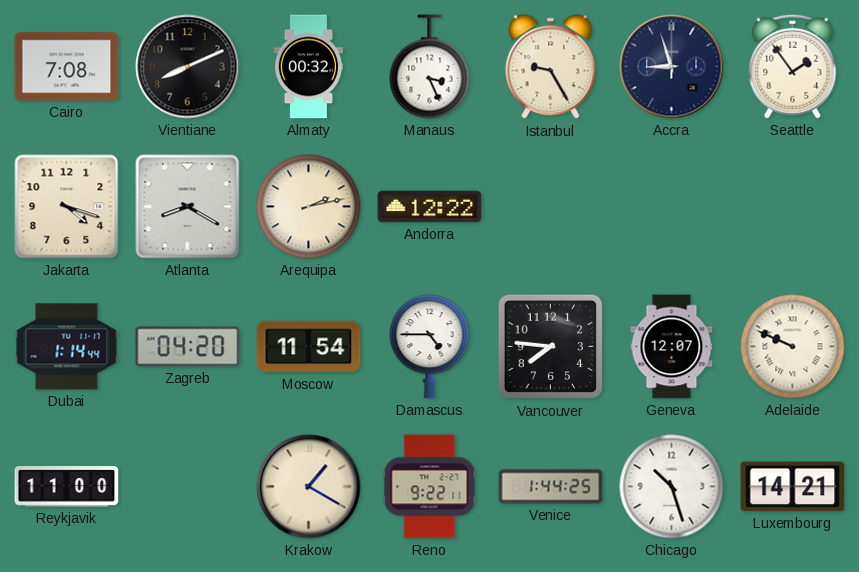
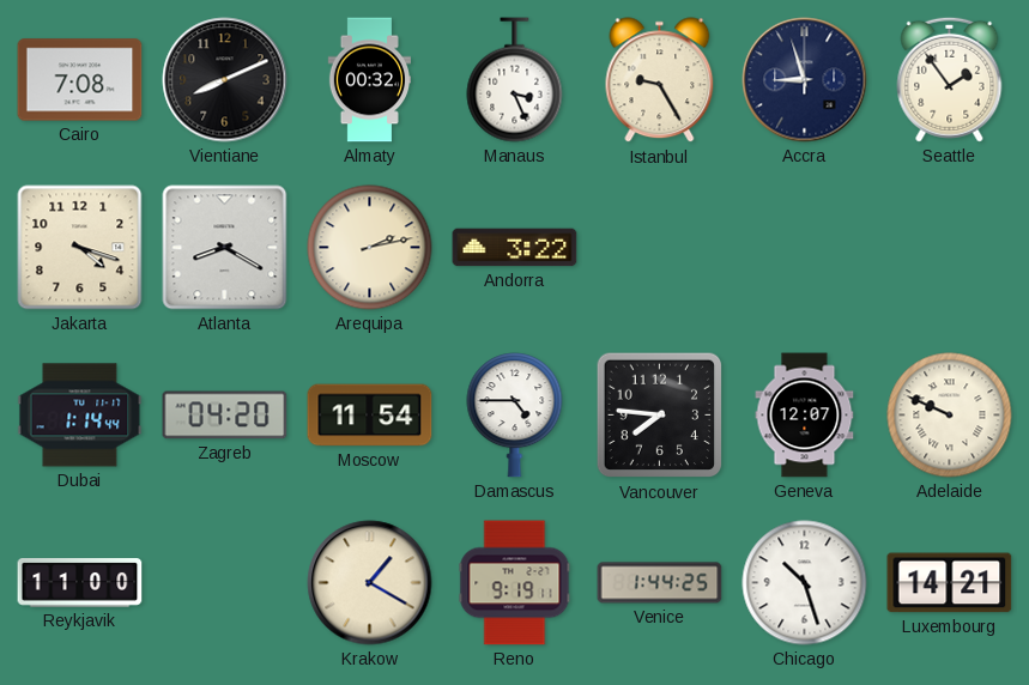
Andorra: 12:22 -> 3:22 (515, 248)
Reno: 9:22 -> 9:19 (515, 583)
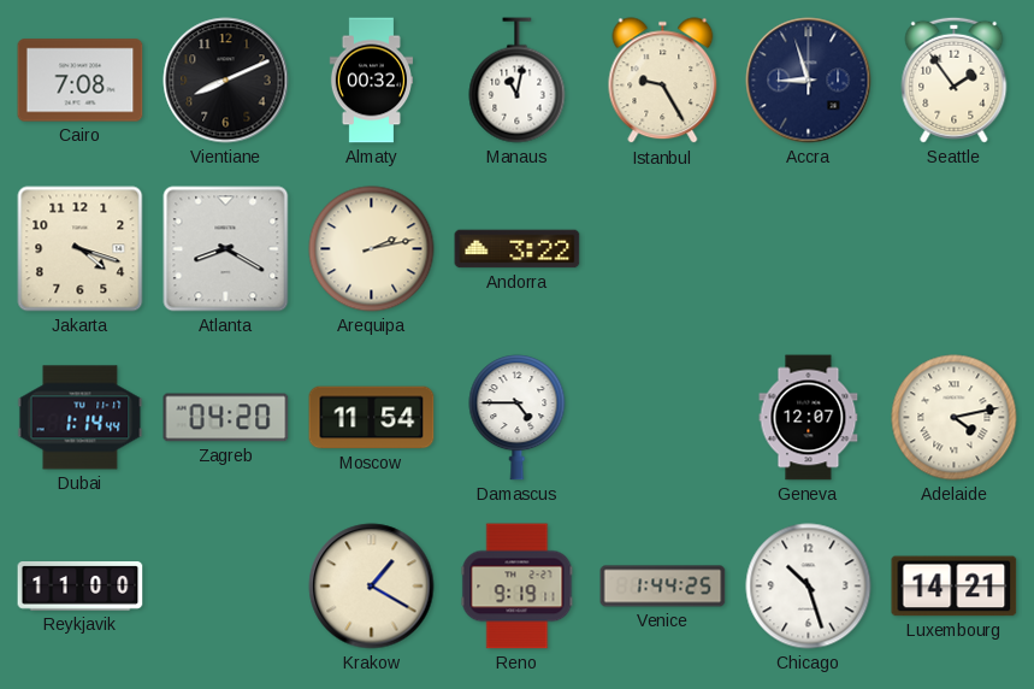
Manaus: 3:26 -> 11:02 (518, 81)
Vancouver: 7:46 -> none (660, 416)
Adelaide: 9:49 -> 4:13 (955, 418)
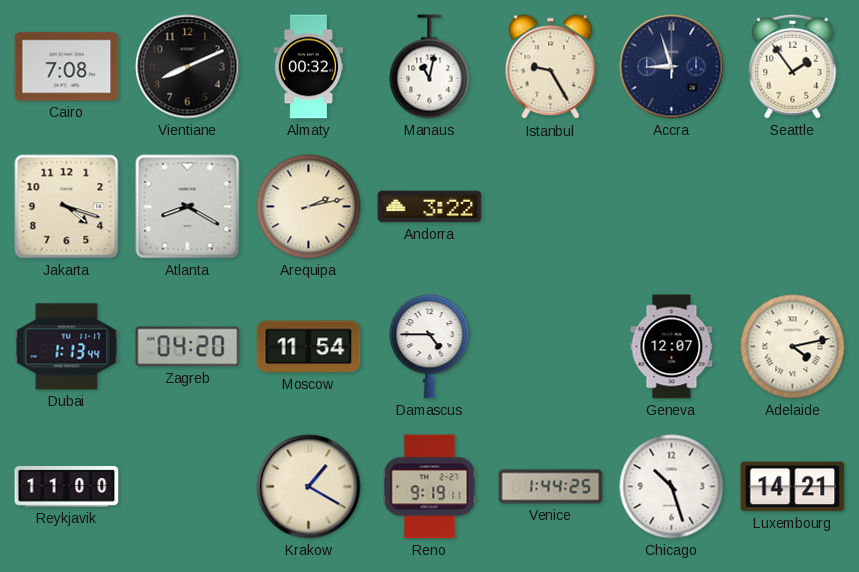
Dubai: 1:14 -> 1:13 (67, 347)
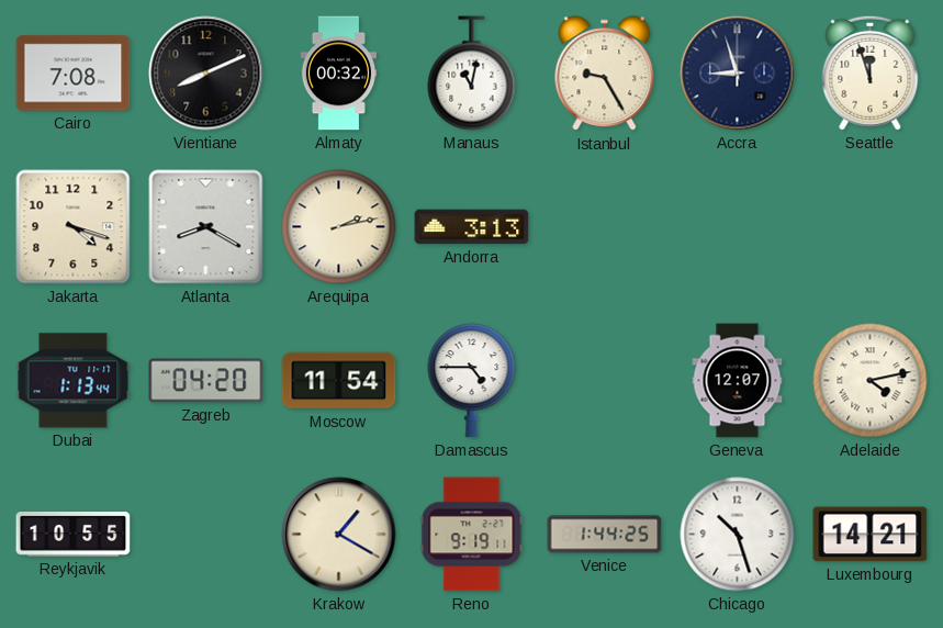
Seattle: 1:54 -> 11:57 (871, 72)
Andorra: 3:22 -> 3:13 (472, 227)
Reykjavik: 11:00 -> 10:55 (74, 535)
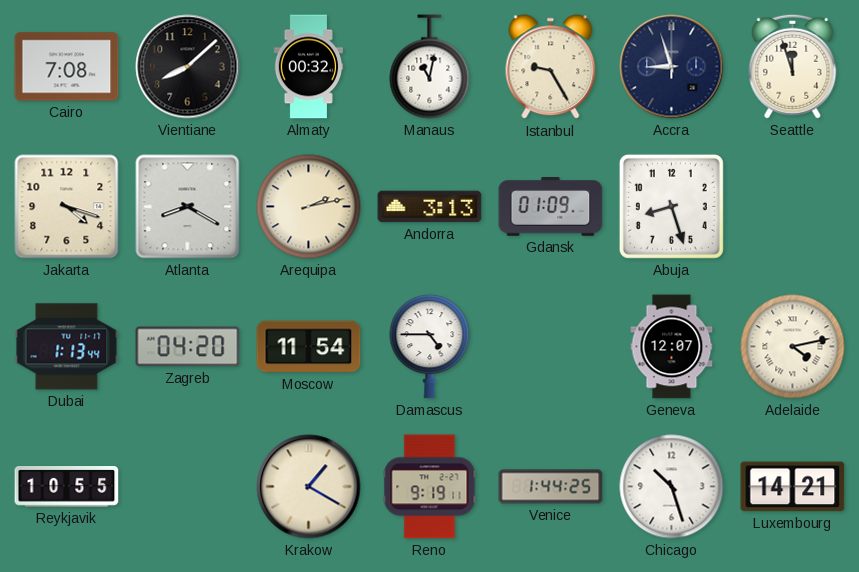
Vientiane: 8:11 -> 8:08 (188, 67)
Gdansk: none -> 01:09 (551, 207)
Abuja: none -> 8:27 (671, 206)
